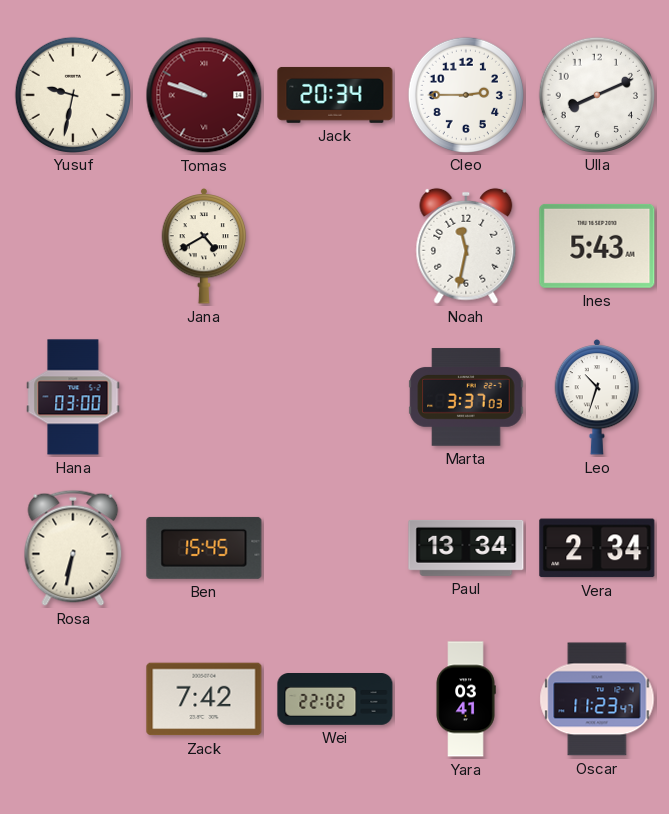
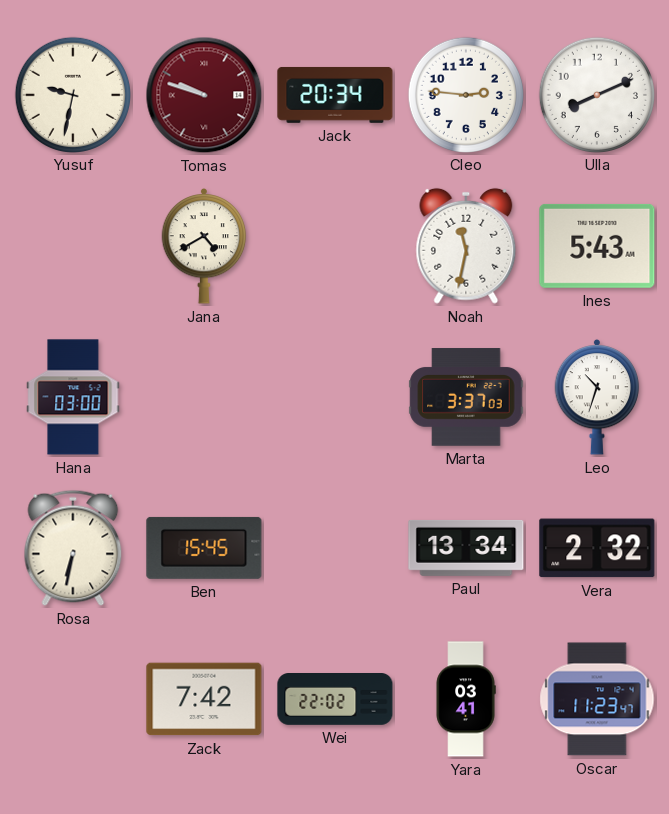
Cleo: 2:45 -> 2:46 (465, 94)
Vera: 2:34 -> 2:32 (597, 548)
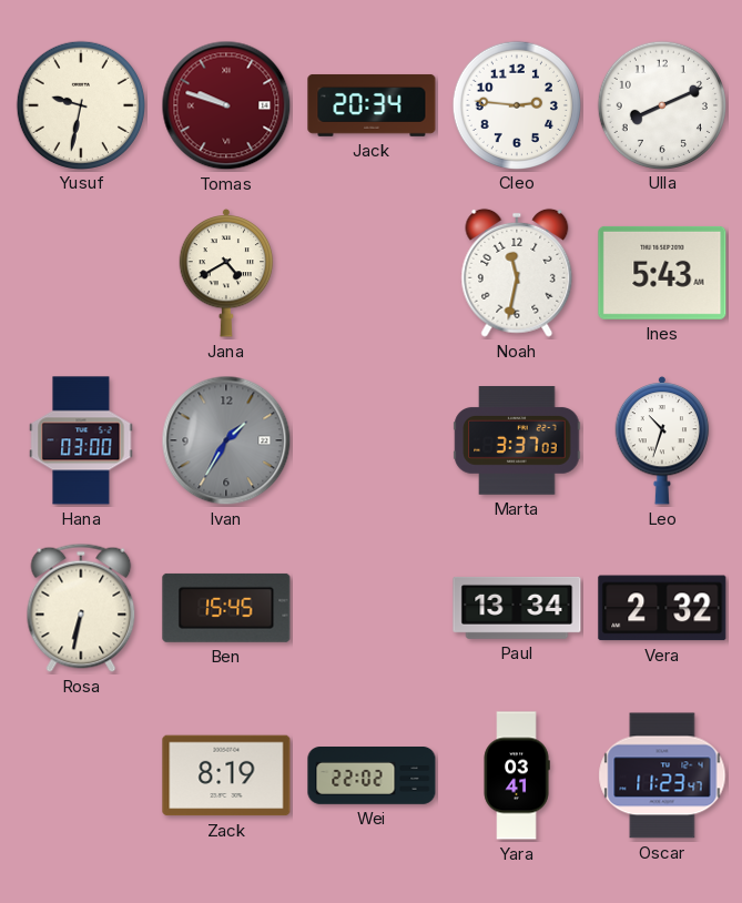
Ivan: none -> 1:35 (226, 440)
Zack: 7:42 -> 8:19 (226, 775)
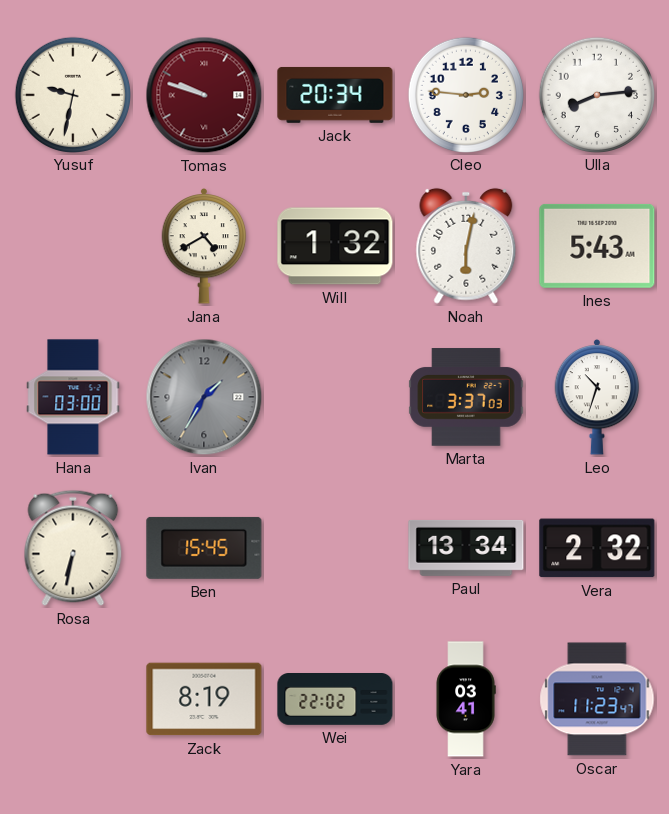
Ulla: 8:11 -> 8:14 (596, 94)
Will: none -> 1:32 (335, 246)
Noah: 11:32 -> 6:02 (466, 246)
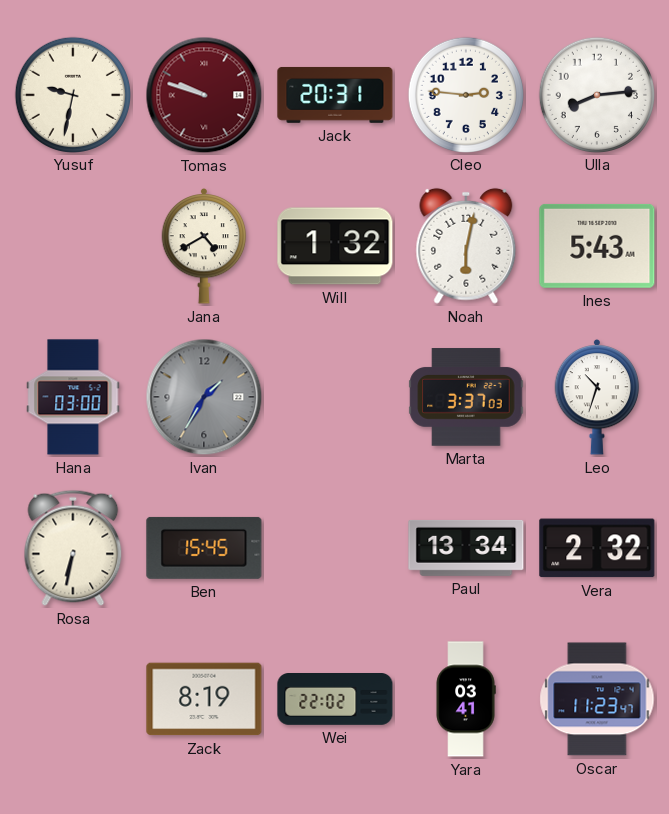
Jack: 20:34 -> 20:31 (335, 95)
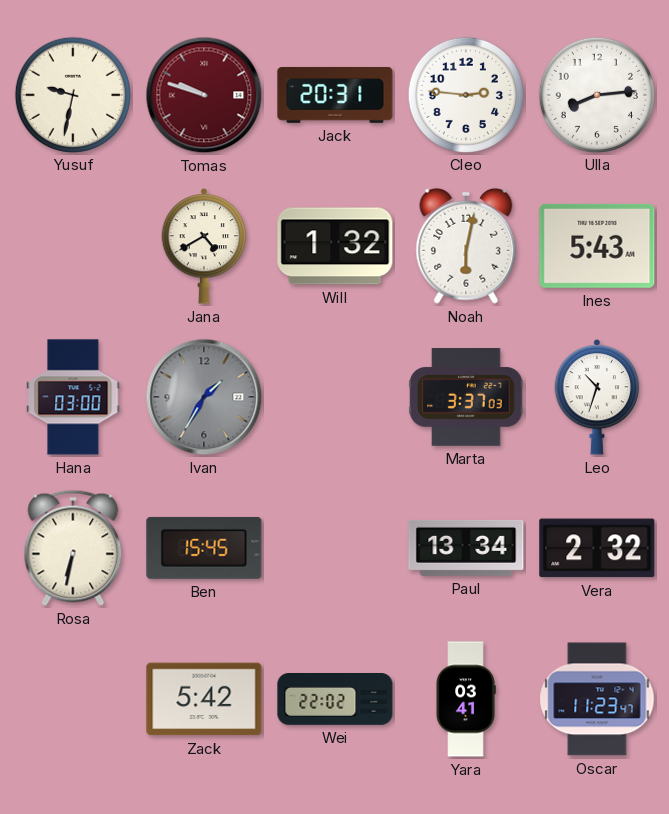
Zack: 8:19 -> 5:42 (204, 699)
